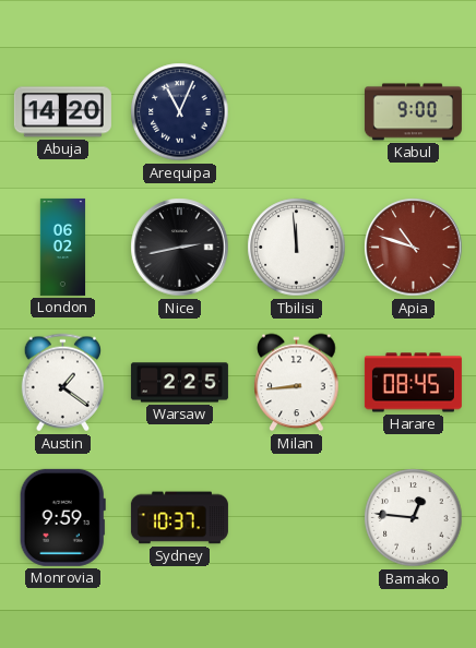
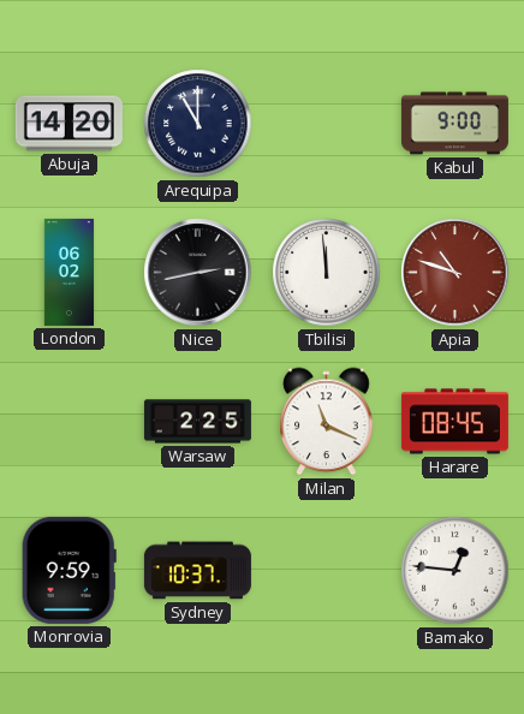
Arequipa: 11:04 -> 11:00 (198, 124)
Austin: 1:21 -> none (62, 383)
Milan: 8:44 -> 11:19 (327, 422)
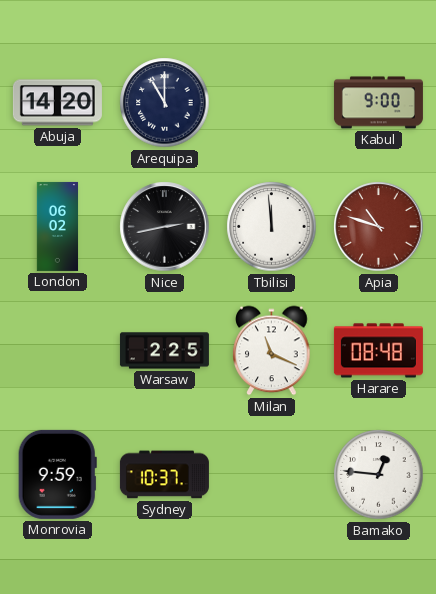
Harare: 08:45 -> 08:48 (378, 351)
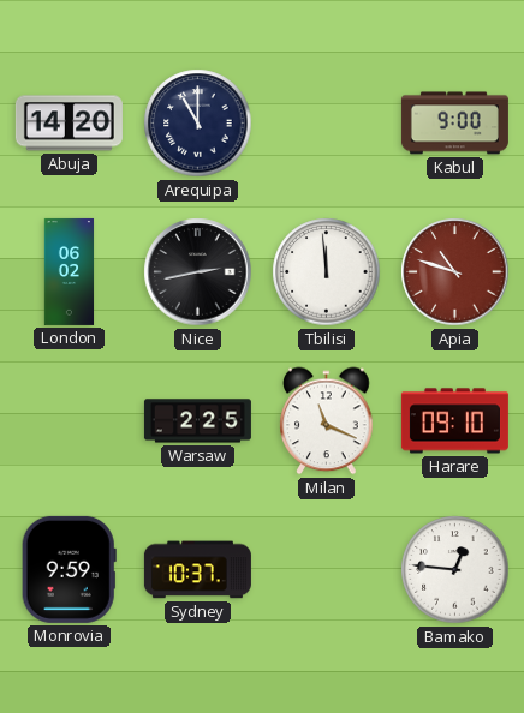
Harare: 08:48 -> 09:10 (454, 421)
